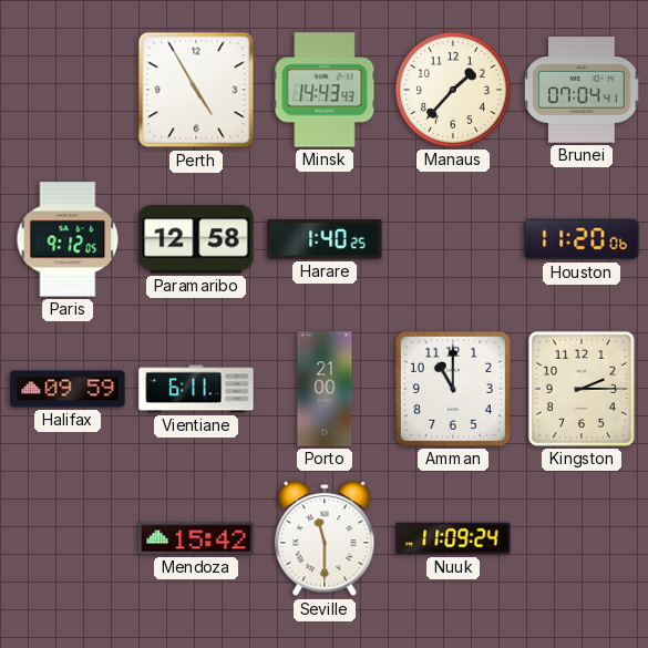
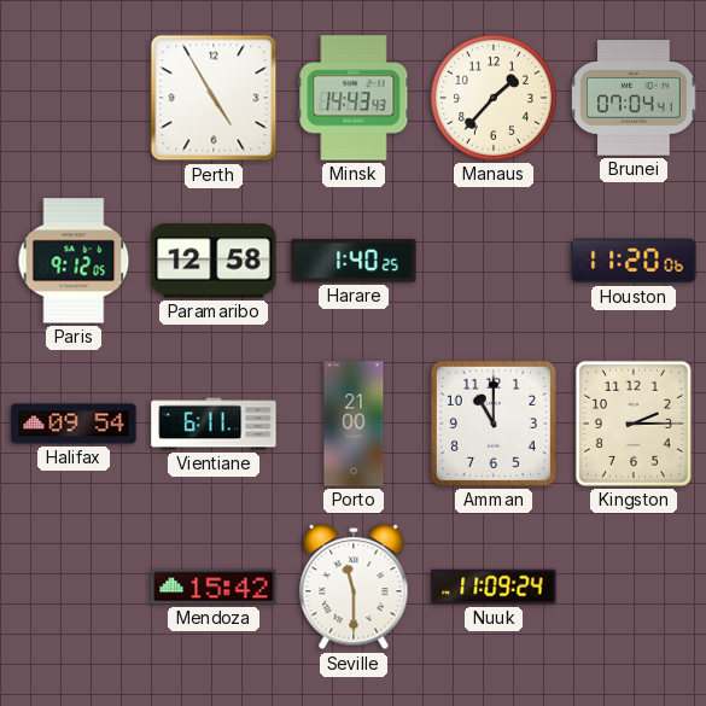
Halifax: 09:59 -> 09:54 (74, 424)
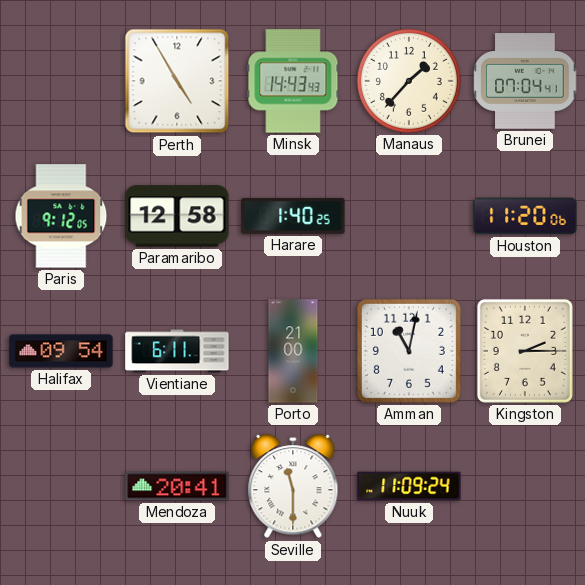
Amman: 11:00 -> 11:02 (409, 351)
Mendoza: 15:42 -> 20:41 (177, 486)
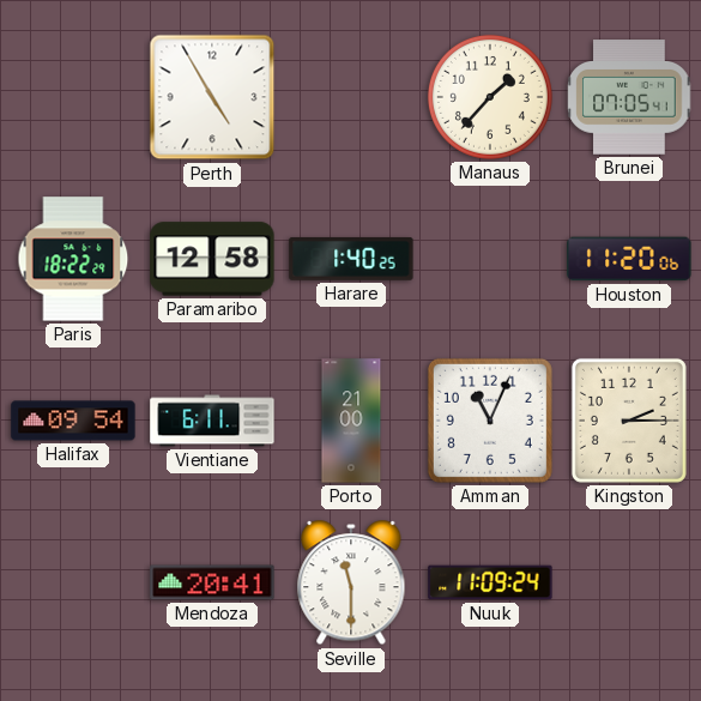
Minsk: 14:43 -> none (293, 81)
Brunei: 07:04 -> 07:05 (629, 97)
Paris: 9:12 -> 18:22 (73, 259)
Amman: 11:02 -> 11:04 (490, 421)
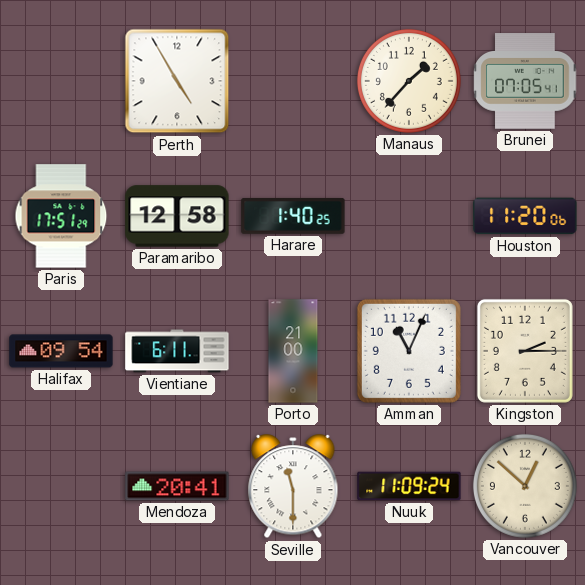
Paris: 18:22 -> 17:51 (61, 216)
Vancouver: none -> 12:52 (525, 486)
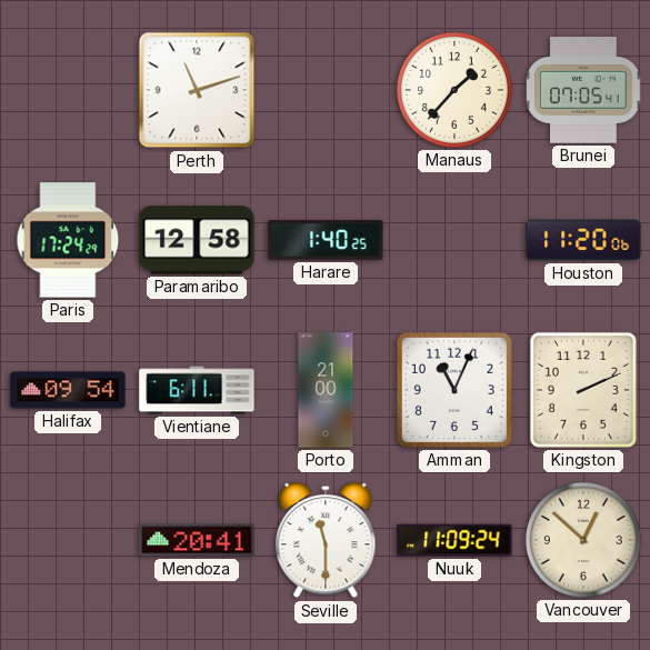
Perth: 4:55 -> 11:12 (197, 90)
Paris: 17:51 -> 17:24 (68, 240)
Kingston: 2:15 -> 2:11 (583, 390)
